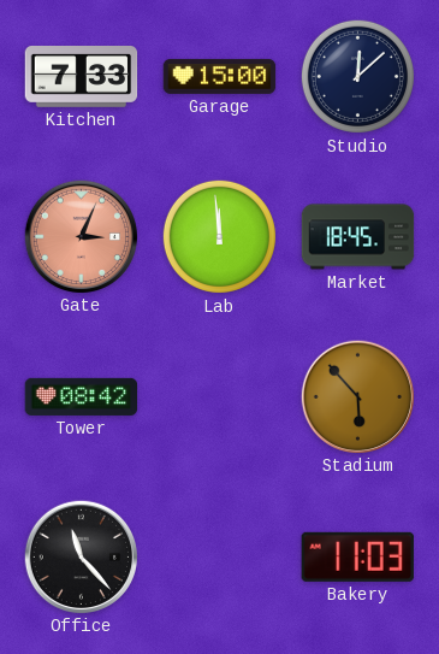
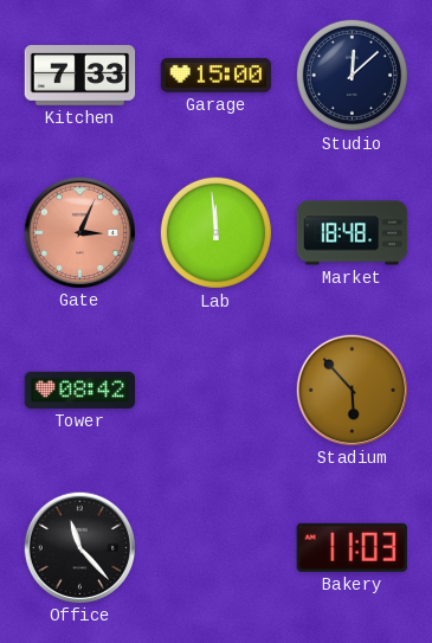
Market: 18:45 -> 18:48 (353, 233)
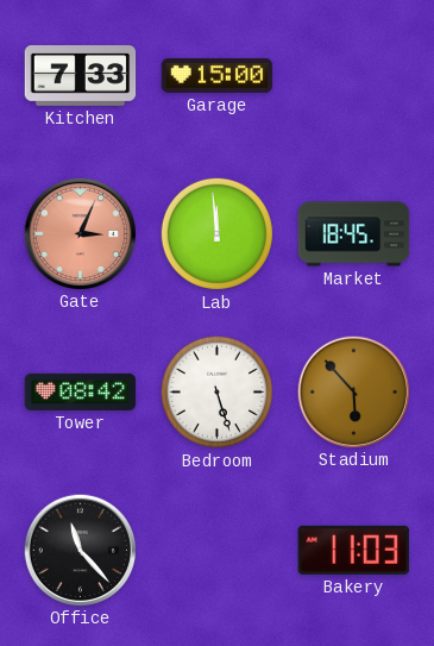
Studio: 12:08 -> none (352, 75)
Market: 18:48 -> 18:45 (354, 234)
Bedroom: none -> 5:27 (216, 391)
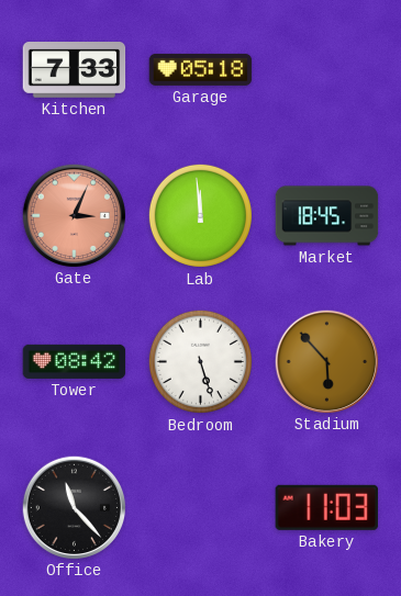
Garage: 15:00 -> 05:18 (201, 69)
